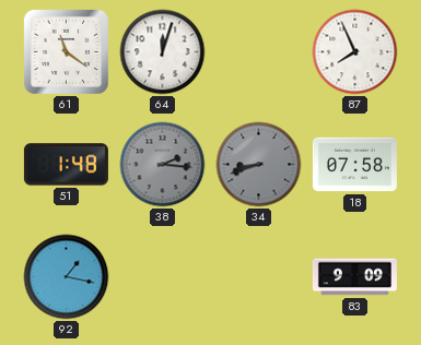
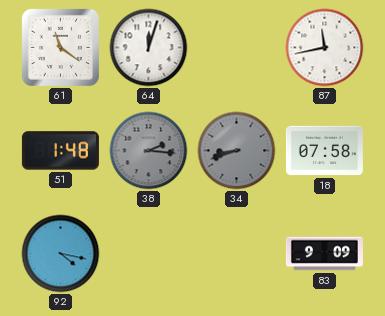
87: 7:56 -> 11:43 (325, 48)
92: 1:17 -> 4:17 (61, 254)
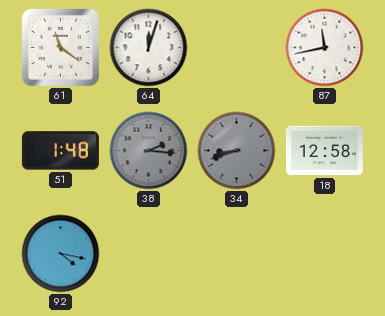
18: 07:58 -> 12:58 (324, 151)
83: 9:09 -> none (324, 254)
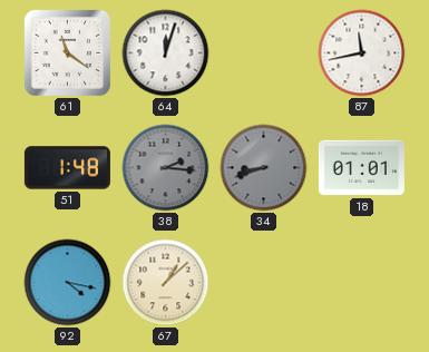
18: 12:58 -> 01:01 (361, 168)
67: none -> 1:08 (166, 283)
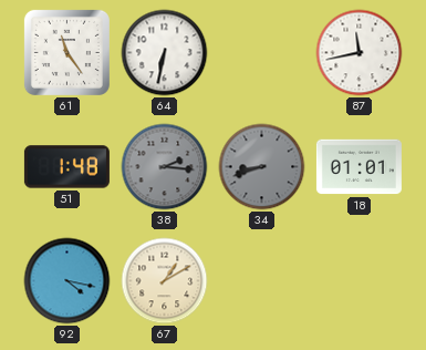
61: 11:21 -> 11:24 (66, 52)
64: 12:03 -> 6:32 (165, 53)
67: 1:08 -> 1:10 (165, 281)
